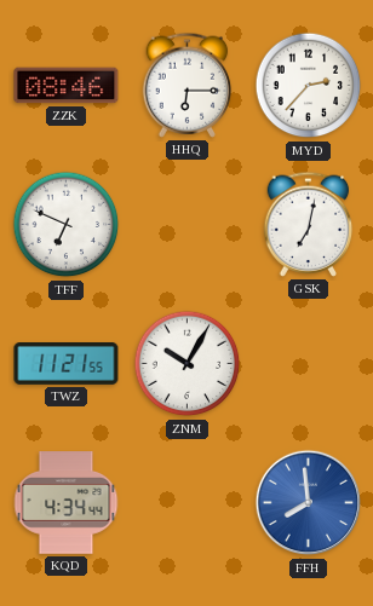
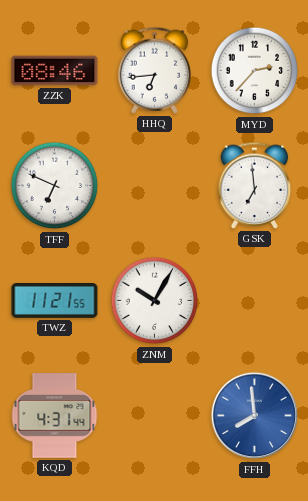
HHQ: 6:15 -> 6:44 (155, 70)
GSK: 7:02 -> 6:59 (255, 185)
KQD: 4:34 -> 4:31 (55, 416)
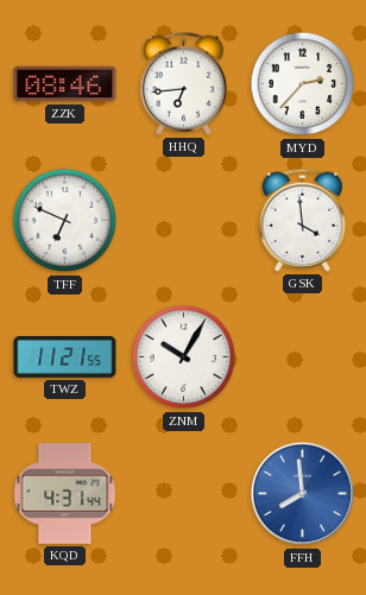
GSK: 6:59 -> 3:59 (303, 220)
